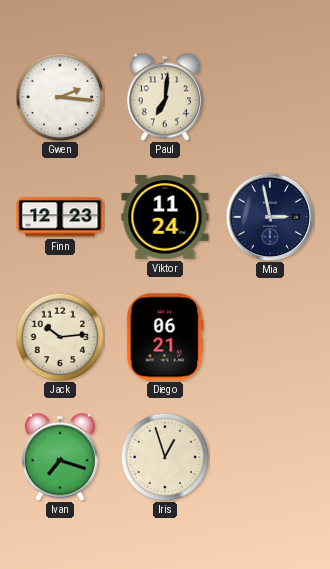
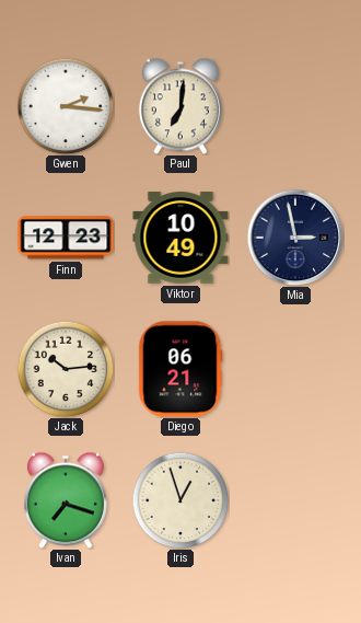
Viktor: 11:24 -> 10:49 (180, 238)
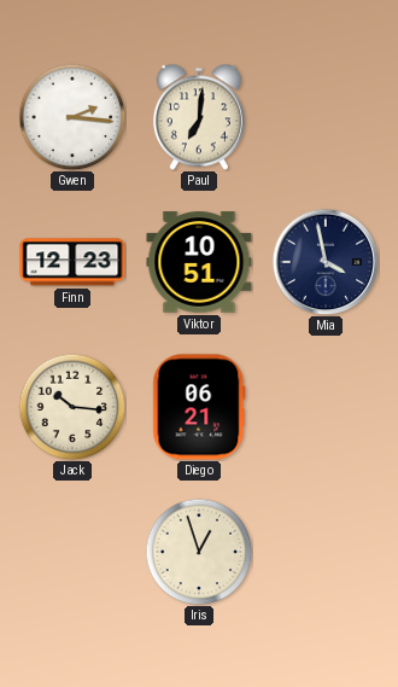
Viktor: 10:49 -> 10:51 (199, 262)
Mia: 2:58 -> 3:58 (326, 262)
Jack: 10:14 -> 10:16 (72, 407)
Ivan: 7:18 -> none (66, 500)
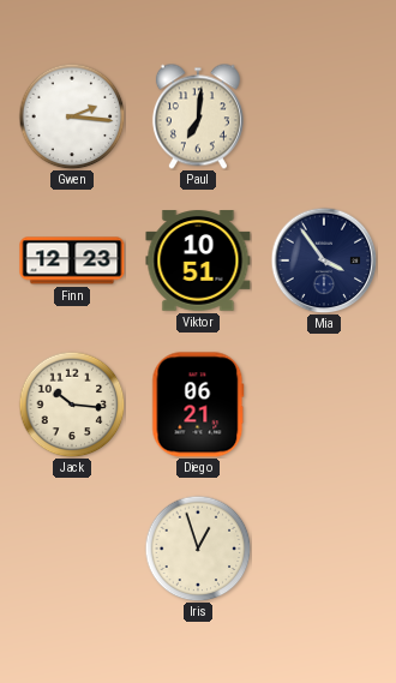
Mia: 3:58 -> 3:54 (324, 260)
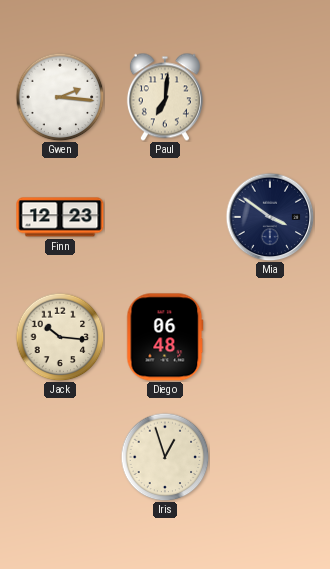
Viktor: 10:51 -> none (198, 260)
Mia: 3:54 -> 3:51 (270, 217)
Diego: 06:21 -> 06:48 (165, 337)
